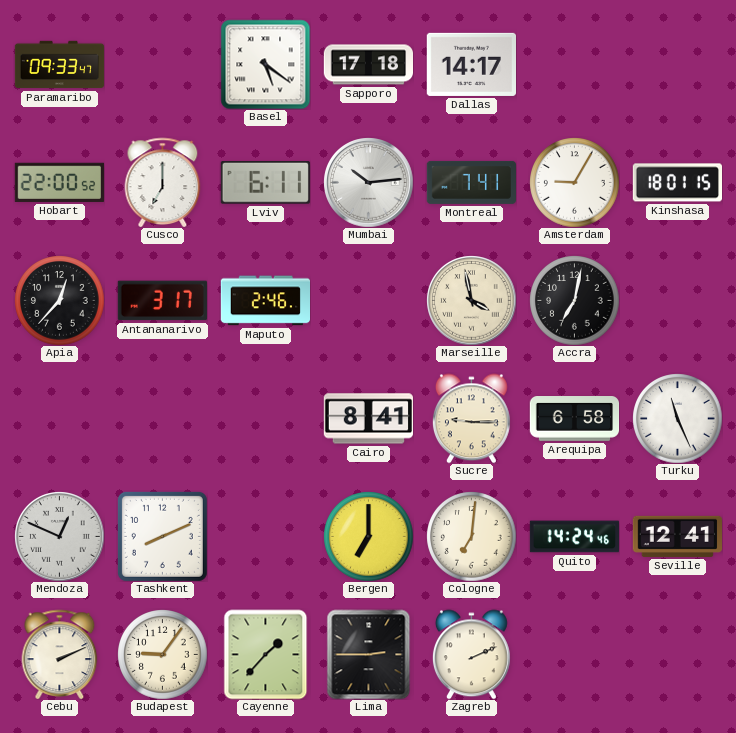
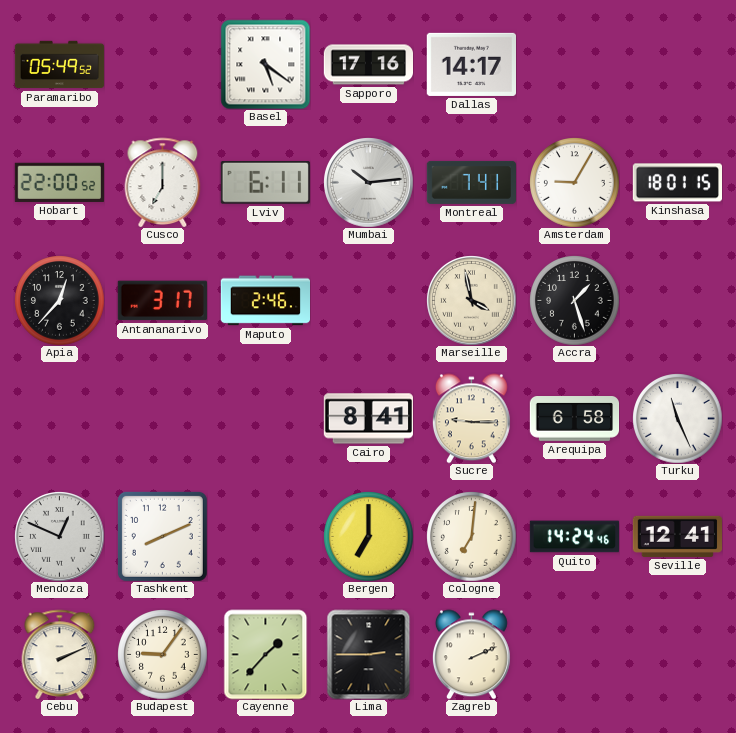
Paramaribo: 09:33 -> 05:49 (59, 65)
Sapporo: 17:18 -> 17:16 (368, 65)
Accra: 7:02 -> 1:27 (574, 300)
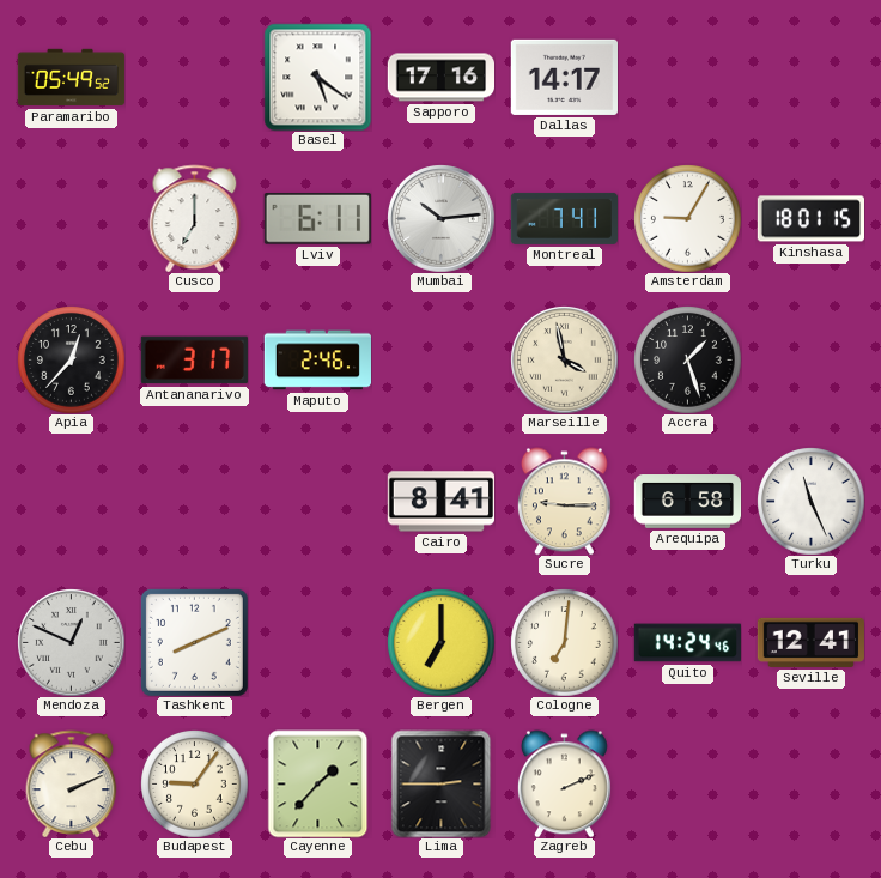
Hobart: 22:00 -> none (59, 182)
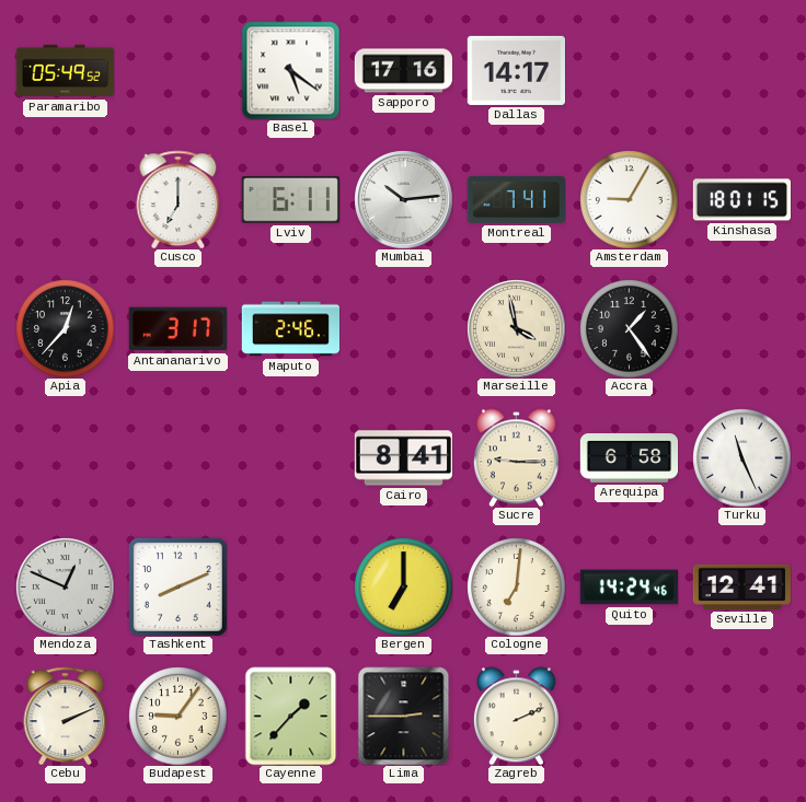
Accra: 1:27 -> 1:24 (629, 328)
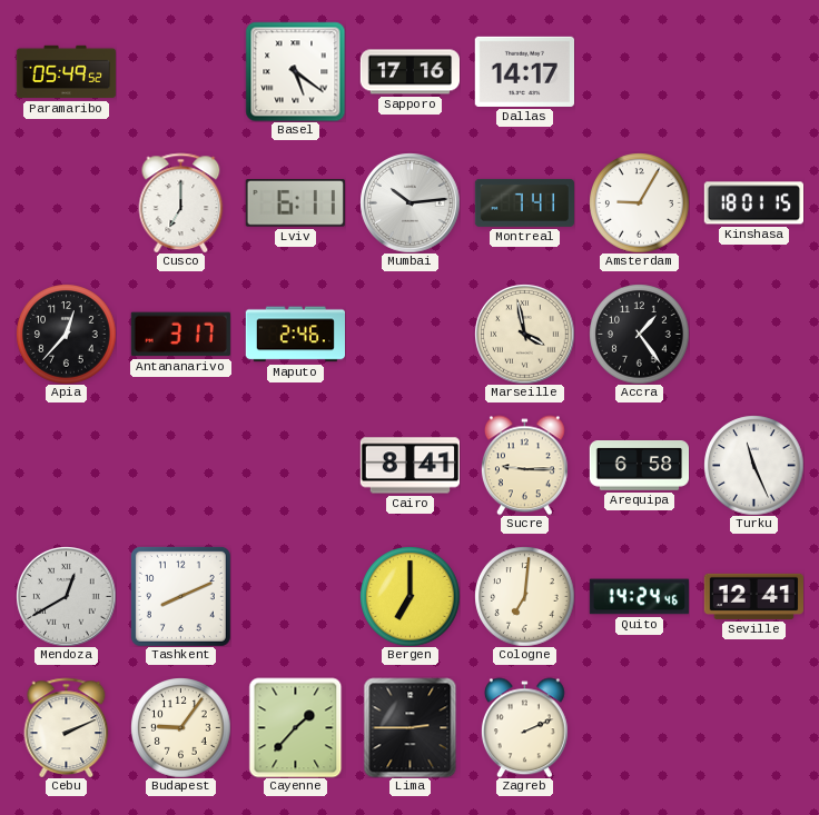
Mendoza: 12:49 -> 12:40 (66, 596)
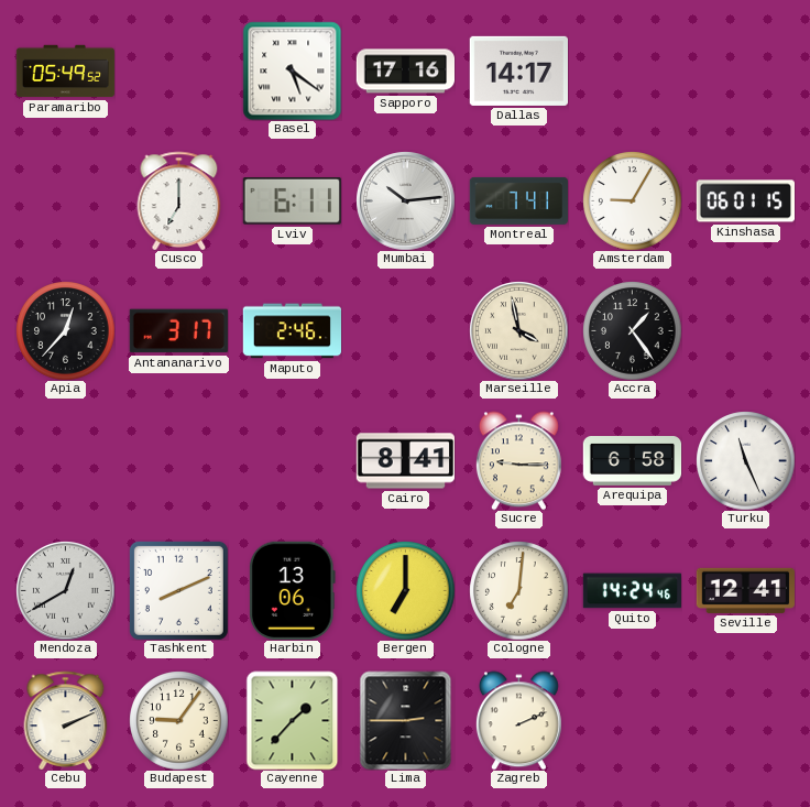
Kinshasa: 18:01 -> 06:01 (745, 201)
Harbin: none -> 13:06 (292, 590)
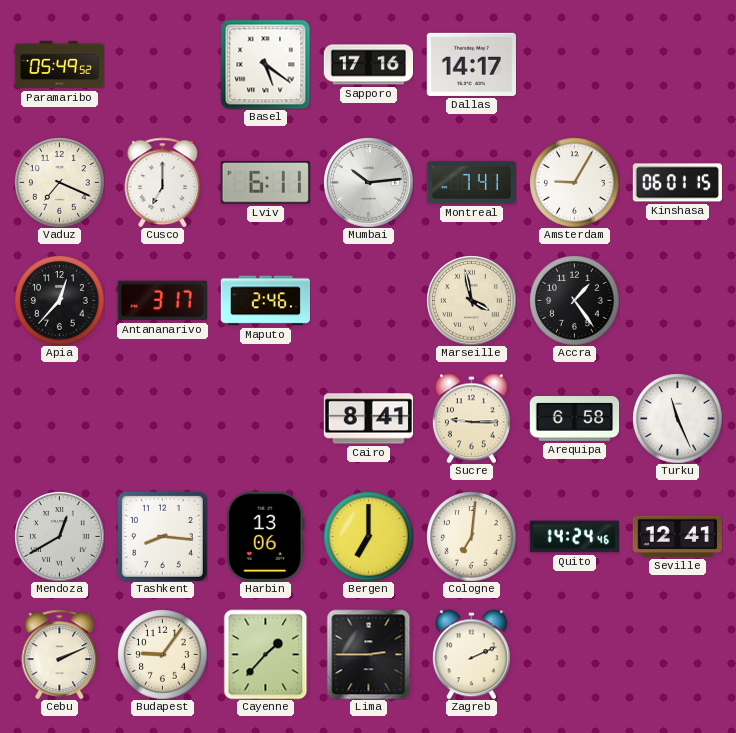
Vaduz: none -> 7:19 (59, 182)
Tashkent: 8:11 -> 8:16 (162, 536)
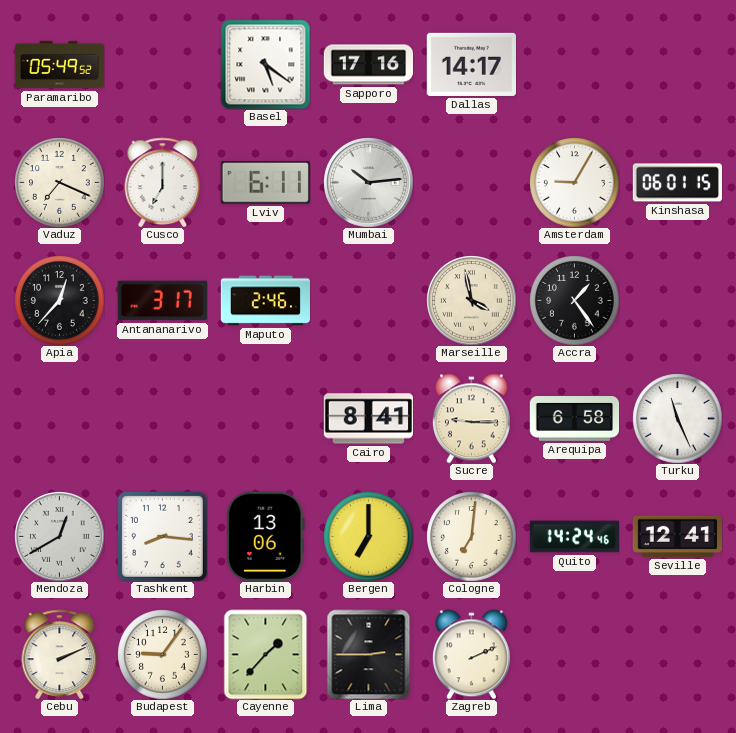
Montreal: 7:41 -> none (471, 182)
